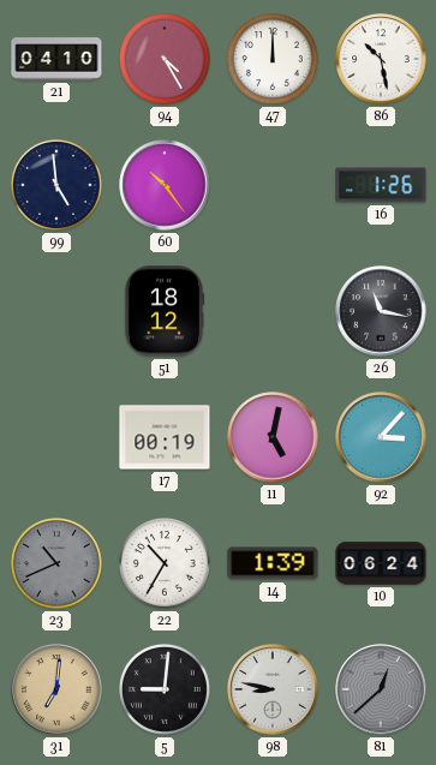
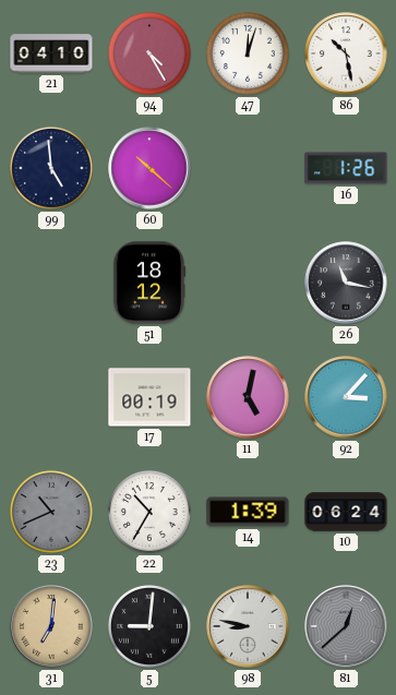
47: 12:00 -> 12:03 (249, 55)
60: 10:24 -> 10:22 (149, 168)
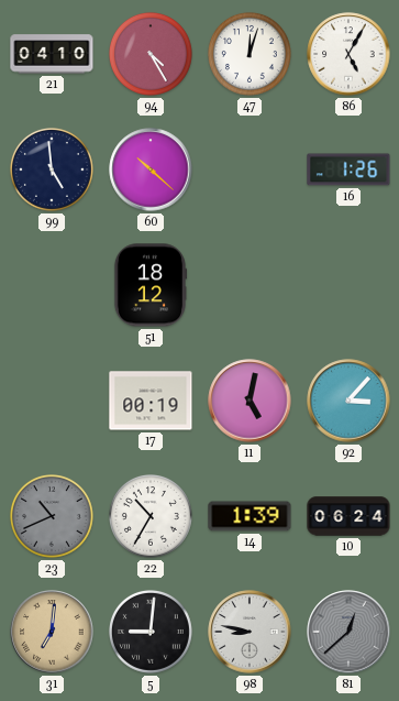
86: 10:28 -> 5:05 (348, 54)
26: 11:17 -> none (346, 283)
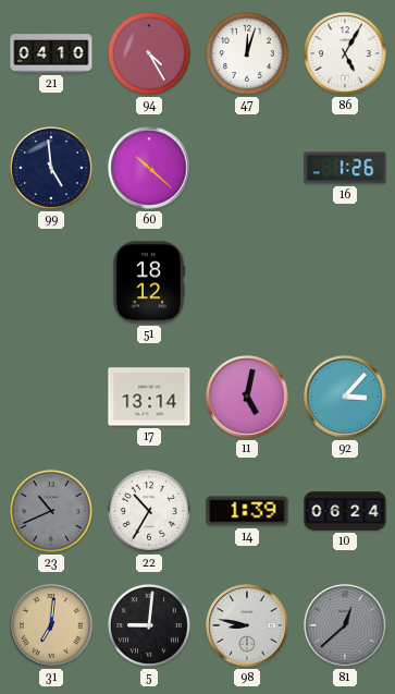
17: 00:19 -> 13:14 (149, 397)
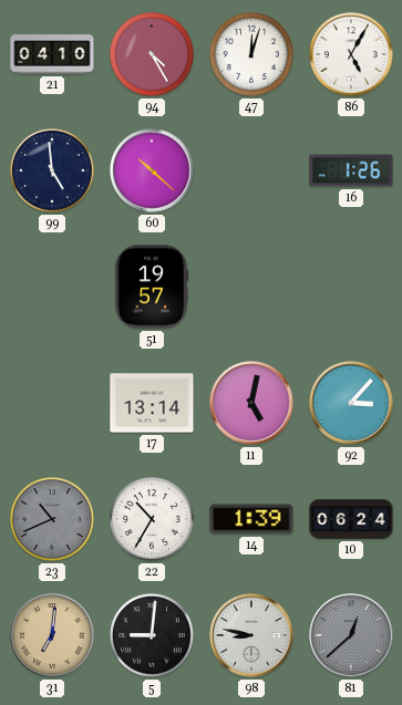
51: 18:12 -> 19:57 (152, 287)
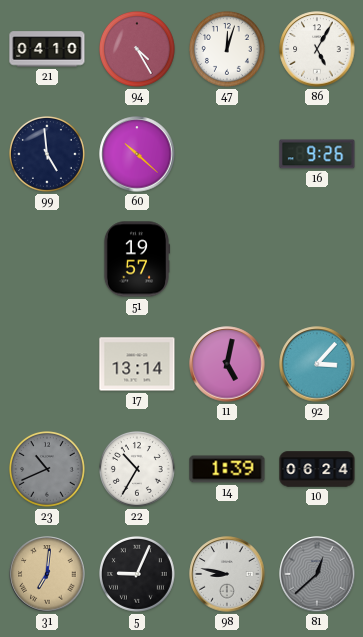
16: 1:26 -> 9:26 (317, 154)
5: 9:01 -> 9:04 (138, 575)
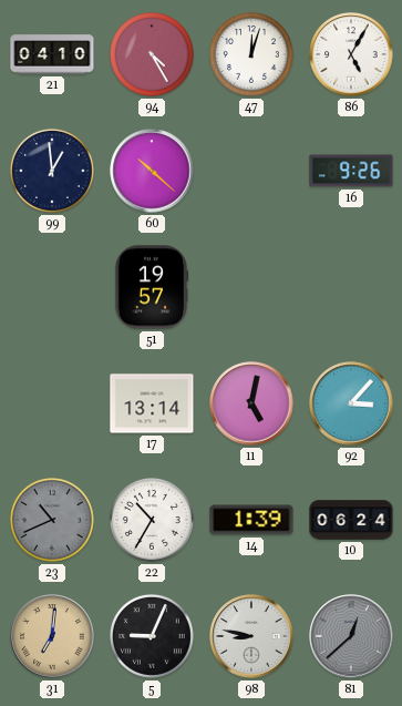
99: 4:59 -> 12:59 (53, 172)
